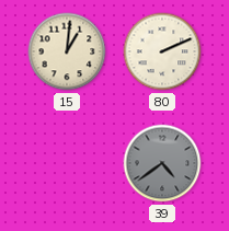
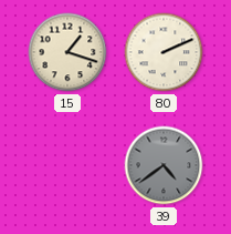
15: 1:01 -> 1:18 (67, 52)
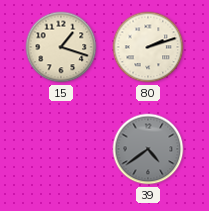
80: 2:11 -> 2:12 (148, 47)
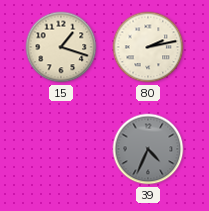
80: 2:12 -> 2:13 (148, 47)
39: 4:39 -> 4:34 (148, 149)
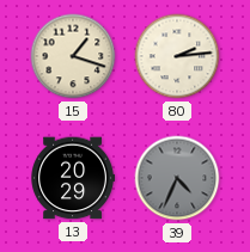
80: 2:13 -> 2:14 (177, 56)
13: none -> 20:29 (72, 178)
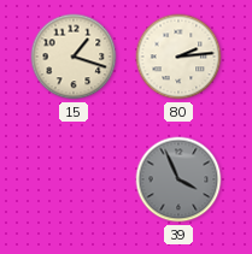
13: 20:29 -> none (72, 178)
39: 4:34 -> 3:56 (178, 179)
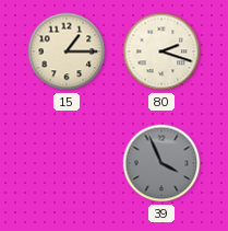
15: 1:18 -> 1:15 (67, 51)
80: 2:14 -> 2:18 (161, 51)
